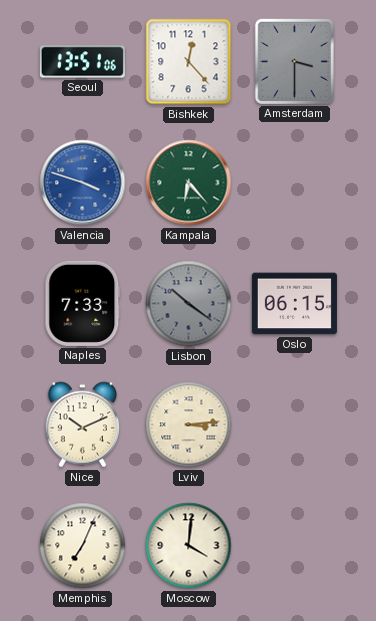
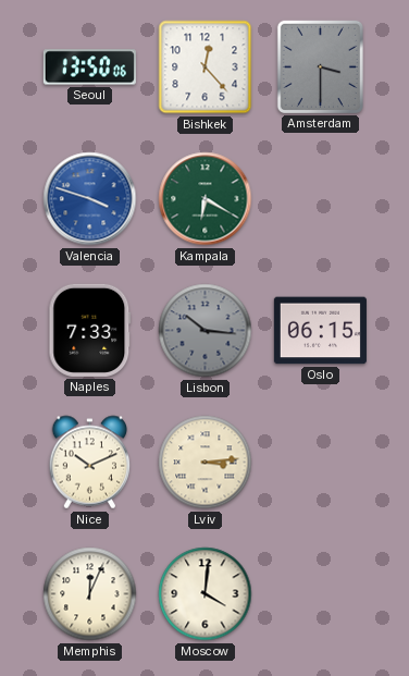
Seoul: 13:51 -> 13:50 (89, 67)
Kampala: 6:23 -> 6:20 (206, 199)
Lisbon: 10:21 -> 10:16 (206, 331)
Memphis: 7:04 -> 12:04 (90, 594)
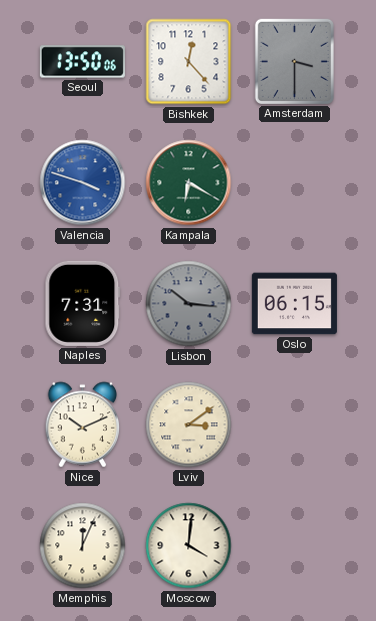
Naples: 7:33 -> 7:31 (83, 303)
Lviv: 3:14 -> 3:09 (189, 425)
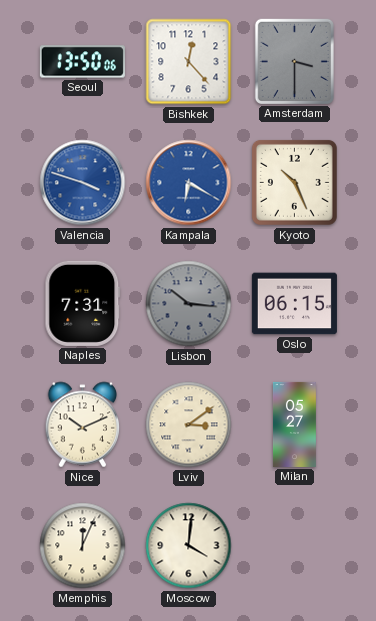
Kampala dial: green -> blue (189, 183)
Kyoto: none -> 10:26 (294, 182)
Milan: none -> 05:27 (295, 424)
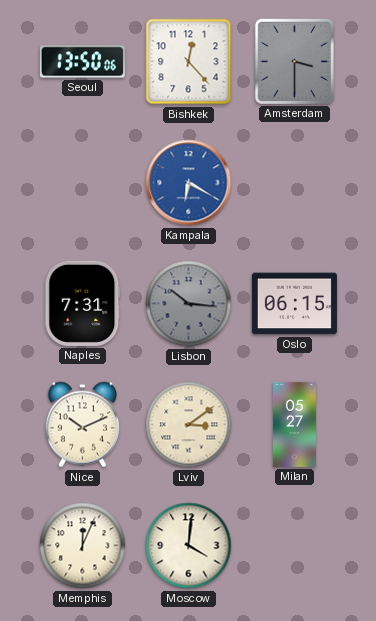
Valencia: 3:48 -> none (83, 183)
Kyoto: 10:26 -> none (294, 182)
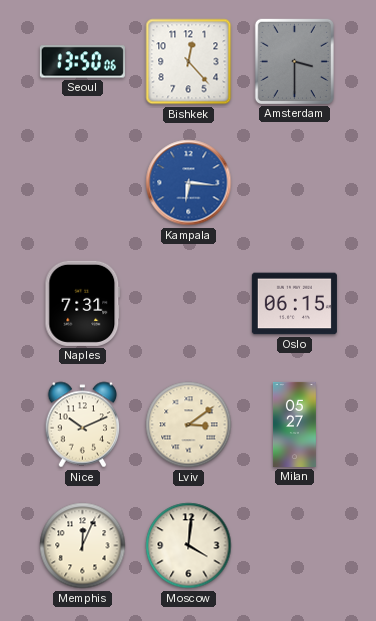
Kampala: 6:20 -> 6:16 (189, 183)
Lisbon: 10:16 -> none (189, 304)
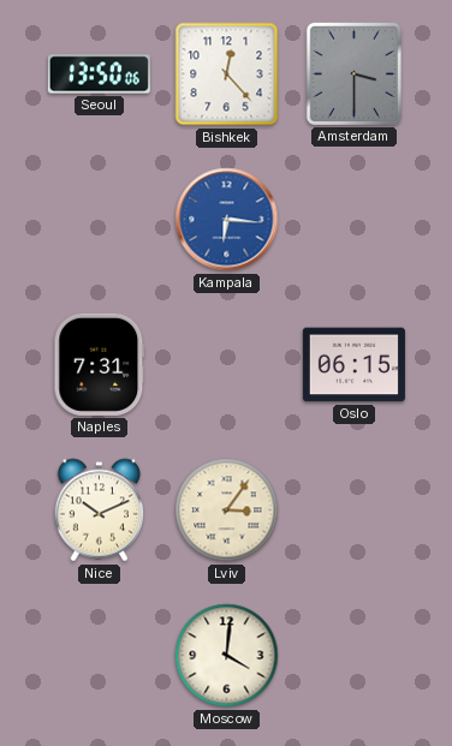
Lviv: 3:09 -> 3:06 (227, 511)
Milan: 05:27 -> none (295, 424)
Memphis: 12:04 -> none (83, 546)
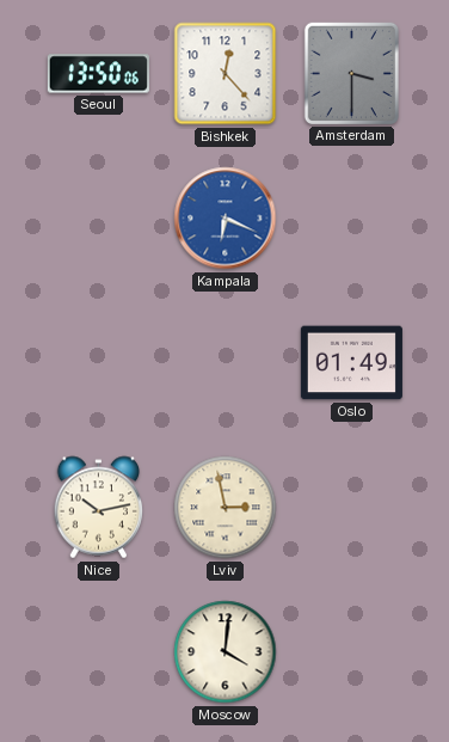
Kampala: 6:16 -> 6:19 (226, 219)
Naples: 7:31 -> none (100, 364)
Oslo: 06:15 -> 01:49 (351, 363)
Nice: 10:11 -> 10:13 (99, 508)
Lviv: 3:06 -> 2:58 (226, 508)
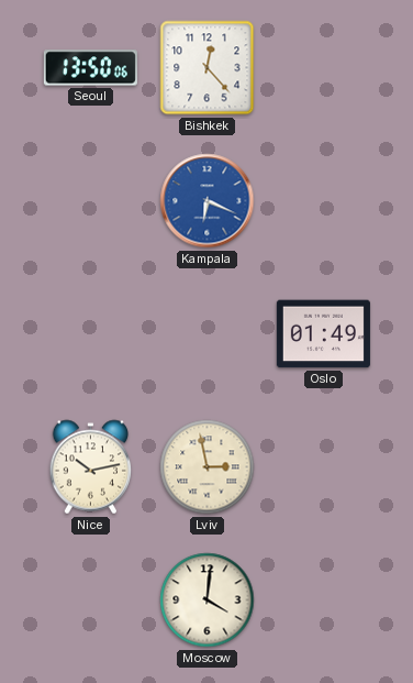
Amsterdam: 3:30 -> none (351, 73)
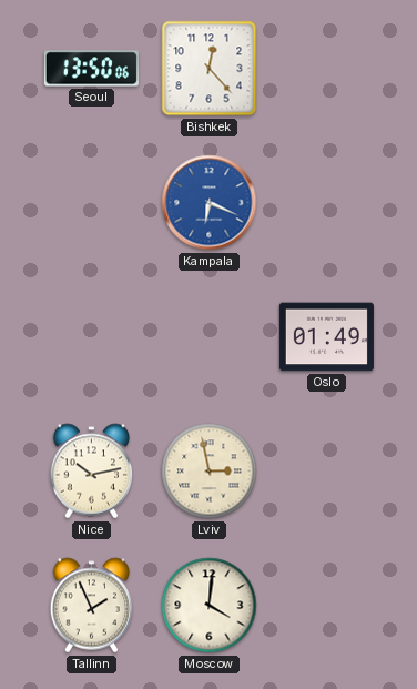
Tallinn: none -> 1:56 (92, 606)
